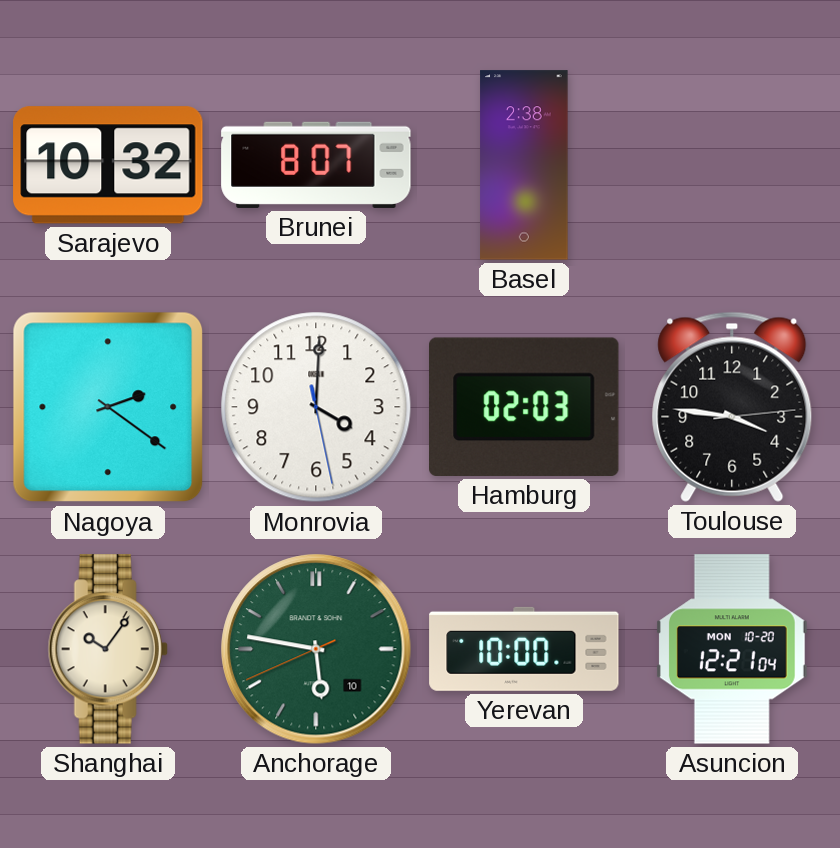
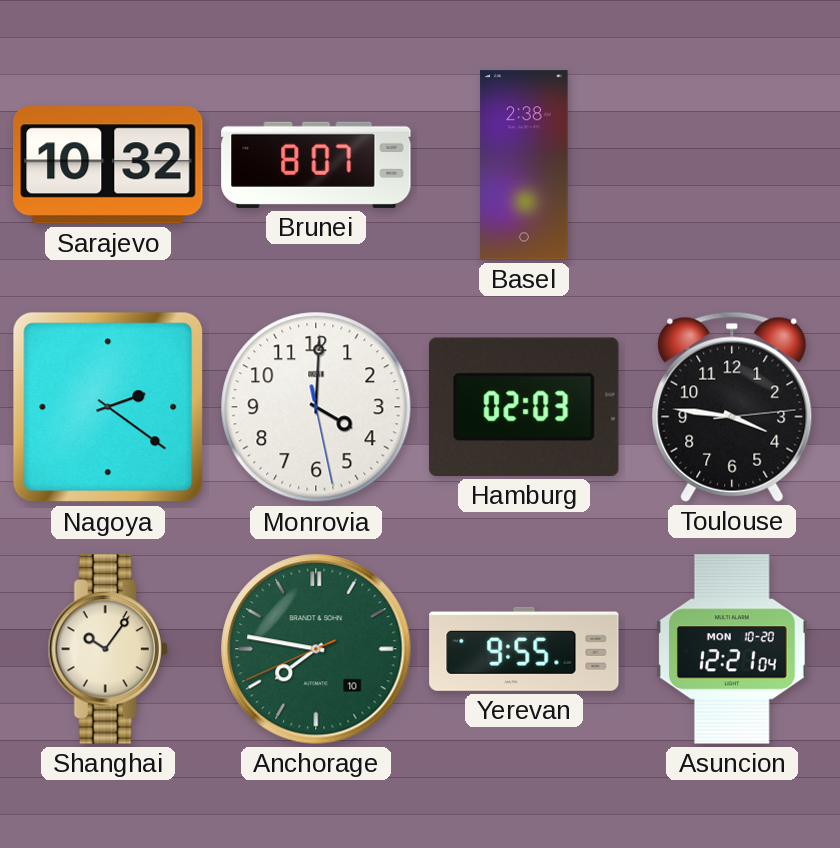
Anchorage: 5:46 -> 7:46 (316, 649)
Yerevan: 10:00 -> 9:55 (524, 649)
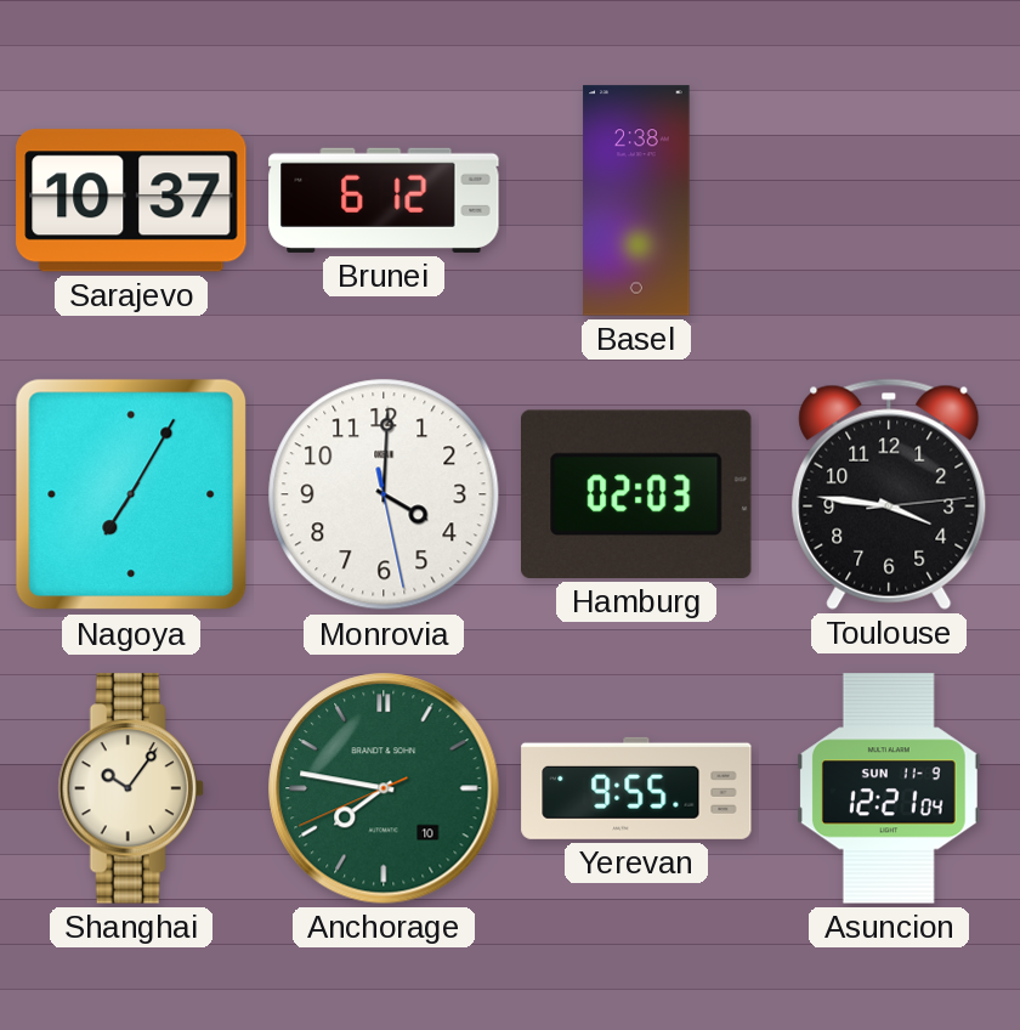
Sarajevo: 10:32 -> 10:37 (131, 200)
Brunei: 8:07 -> 6:12 (384, 200)
Nagoya: 2:21 -> 7:05 (131, 494)
Asuncion date: MON 10-20 -> SUN 11-9 (889, 788)
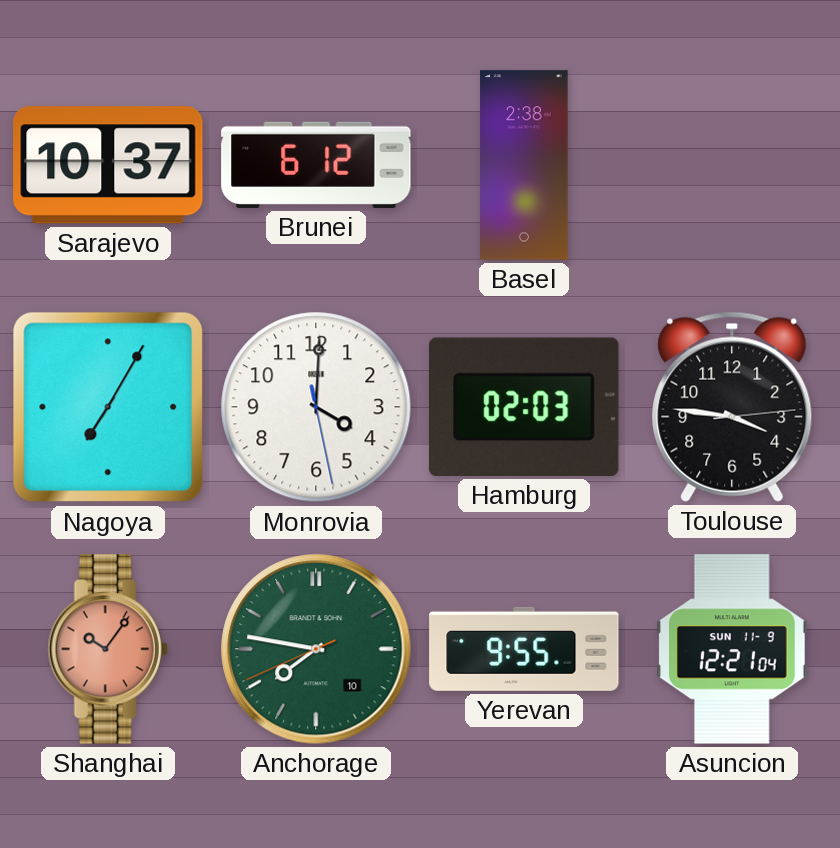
Shanghai dial: cream -> salmon (108, 649)
